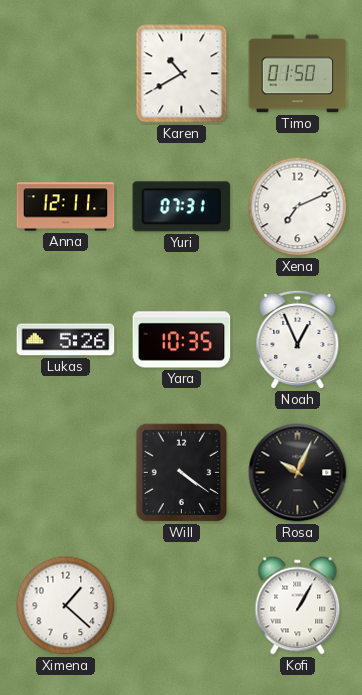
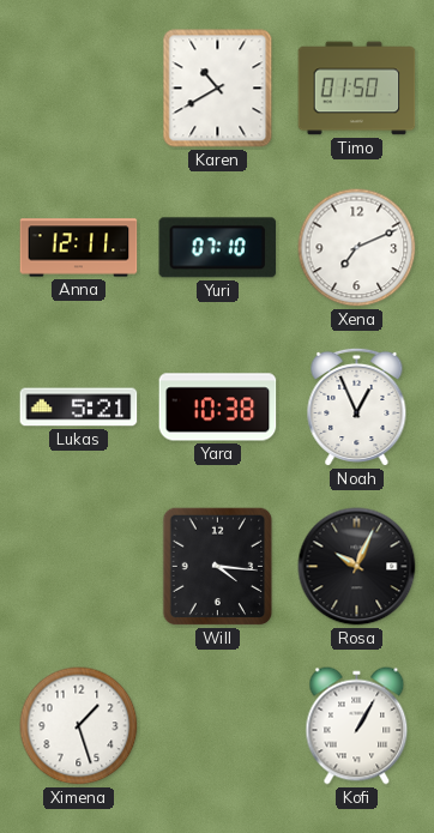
Yuri: 07:31 -> 07:10 (218, 248)
Lukas: 5:26 -> 5:21 (79, 408)
Yara: 10:35 -> 10:38 (218, 408)
Will: 4:21 -> 4:16 (218, 567)
Ximena: 1:22 -> 1:27 (79, 726)
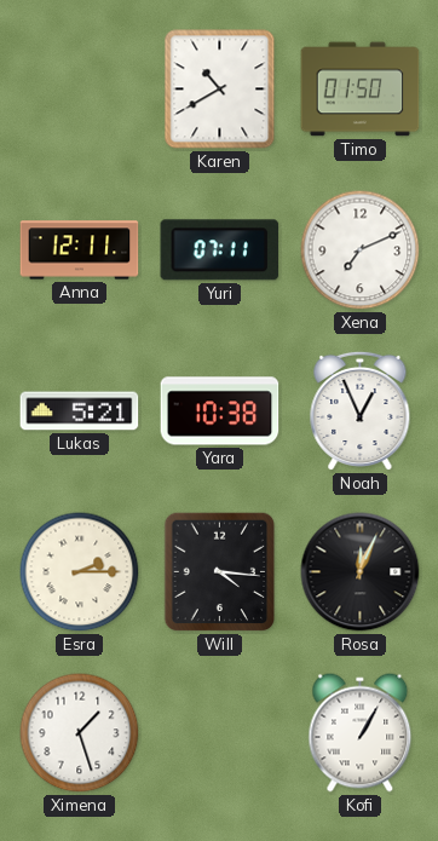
Yuri: 07:10 -> 07:11 (220, 250)
Esra: none -> 2:15 (80, 572)
Rosa: 10:04 -> 12:04 (361, 572)
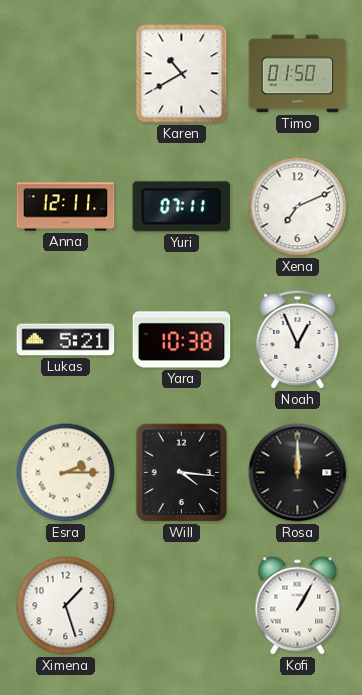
Rosa: 12:04 -> 12:00 (298, 473)
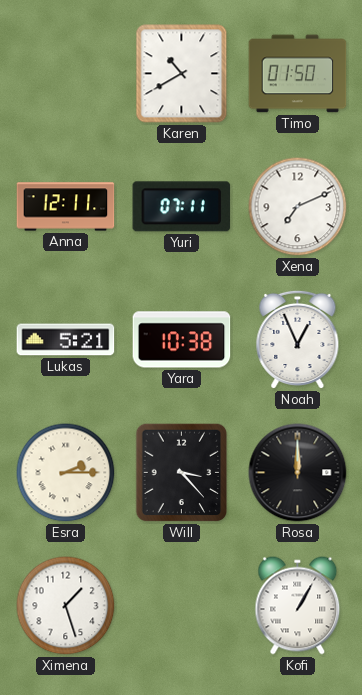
Will: 4:16 -> 3:23 (182, 473)
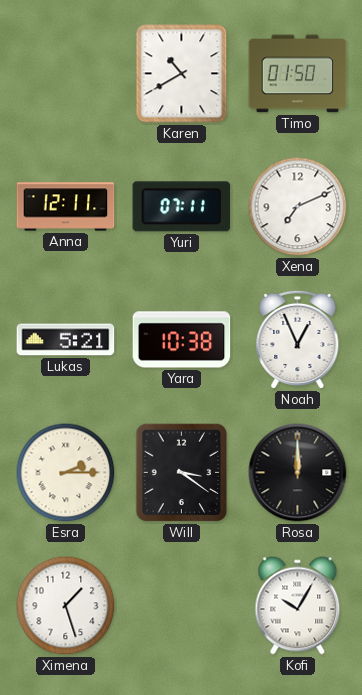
Will: 3:23 -> 3:21 (182, 473)
Kofi: 1:05 -> 10:05 (298, 606)
